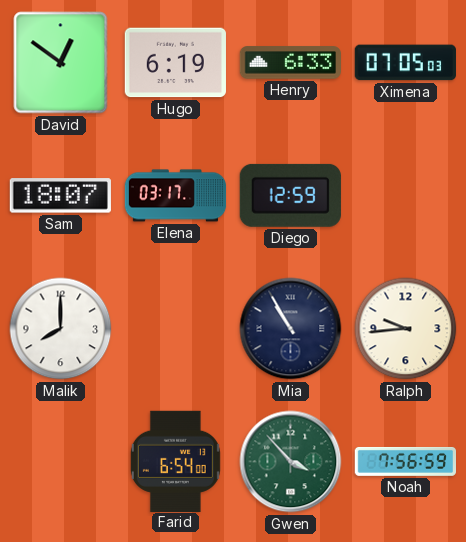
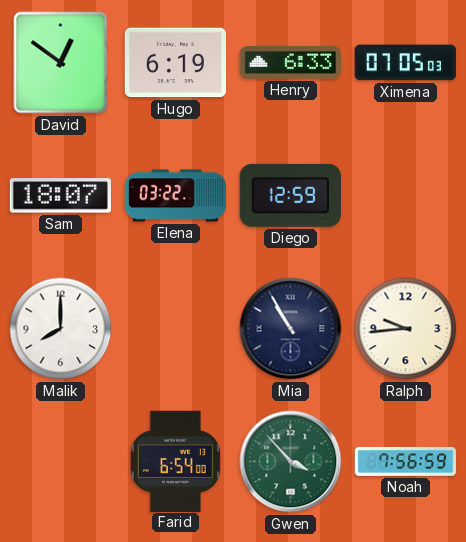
Elena: 03:17 -> 03:22 (176, 196)
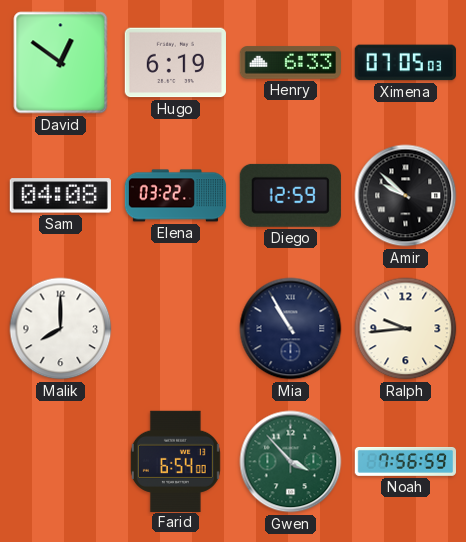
Sam: 18:07 -> 04:08 (60, 196)
Amir: none -> 9:52 (406, 196)
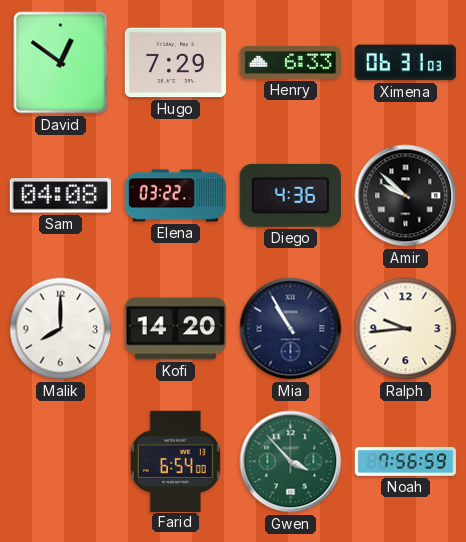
Hugo: 6:19 -> 7:29 (175, 63)
Ximena: 07:05 -> 06:31 (405, 63)
Diego: 12:59 -> 4:36 (290, 195)
Kofi: none -> 14:20 (175, 329)
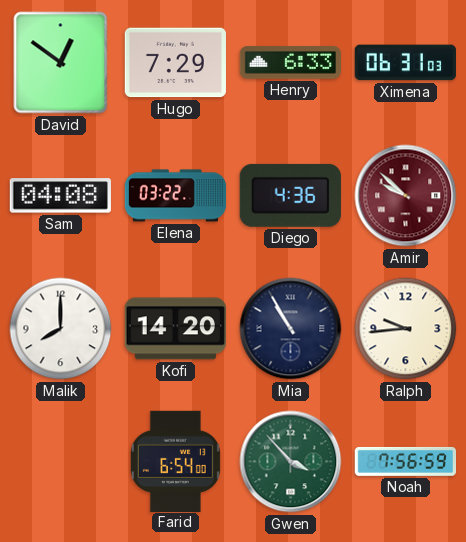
Amir dial: black -> burgundy (406, 196)
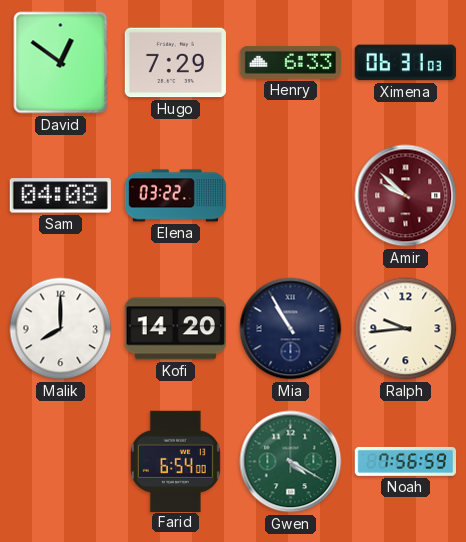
Diego: 4:36 -> none (290, 195)
Gwen: 3:53 -> 4:20 (291, 462)
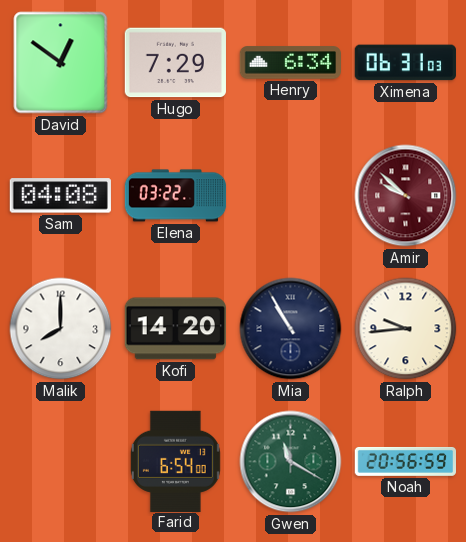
Henry: 6:33 -> 6:34 (290, 63)
Gwen: 4:20 -> 11:20 (291, 462)
Noah: 7:56 -> 20:56 (405, 461)
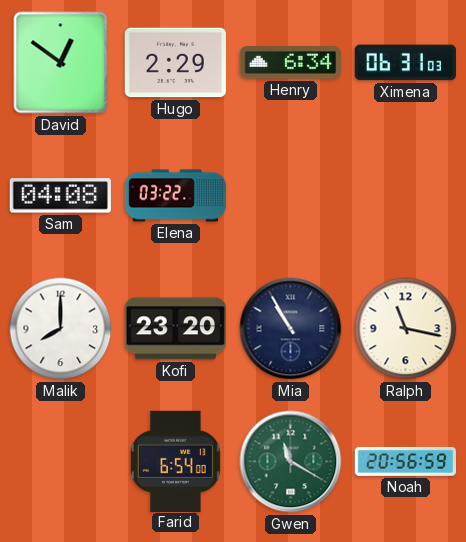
Hugo: 7:29 -> 2:29 (175, 63)
Amir: 9:52 -> none (406, 196)
Kofi: 14:20 -> 23:20 (175, 329)
Ralph: 9:44 -> 11:17 (406, 329)
